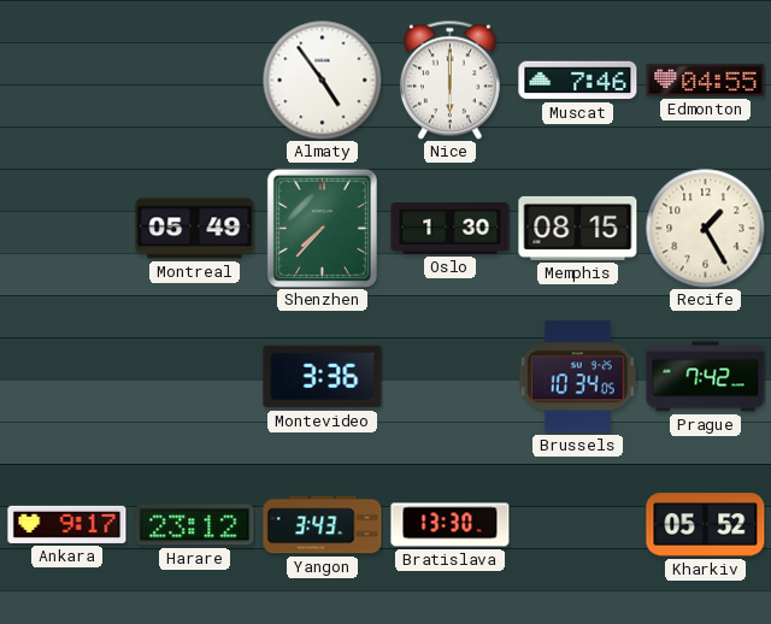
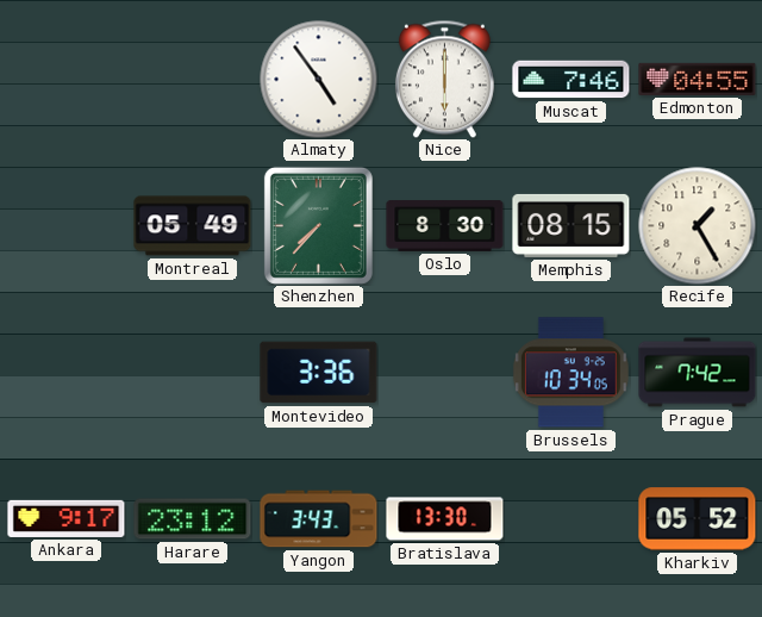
Oslo: 1:30 -> 8:30 (445, 226)
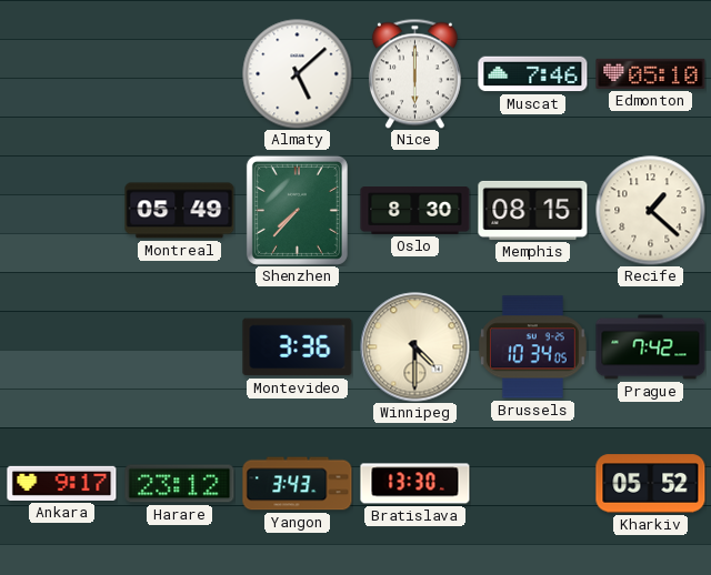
Almaty: 4:54 -> 5:08 (298, 74)
Edmonton: 04:55 -> 05:10 (651, 73)
Recife: 1:25 -> 1:22 (651, 211)
Winnipeg: none -> 4:30 (415, 347)
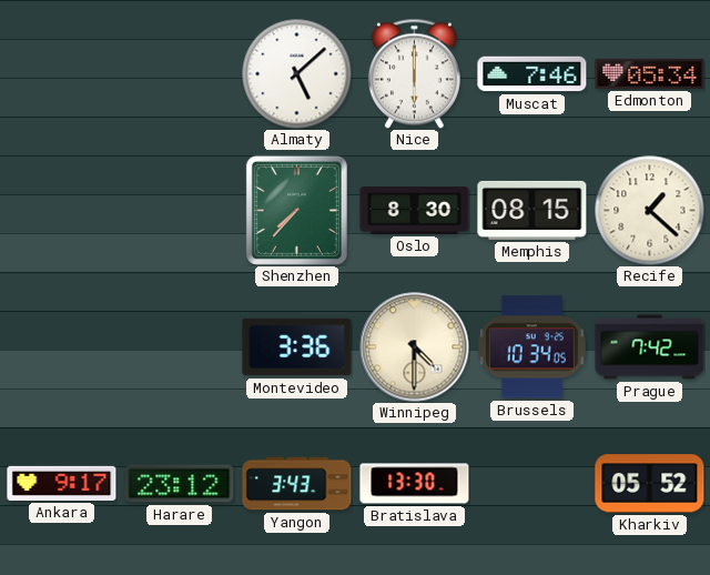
Edmonton: 05:10 -> 05:34 (650, 73)
Montreal: 05:49 -> none (180, 211)
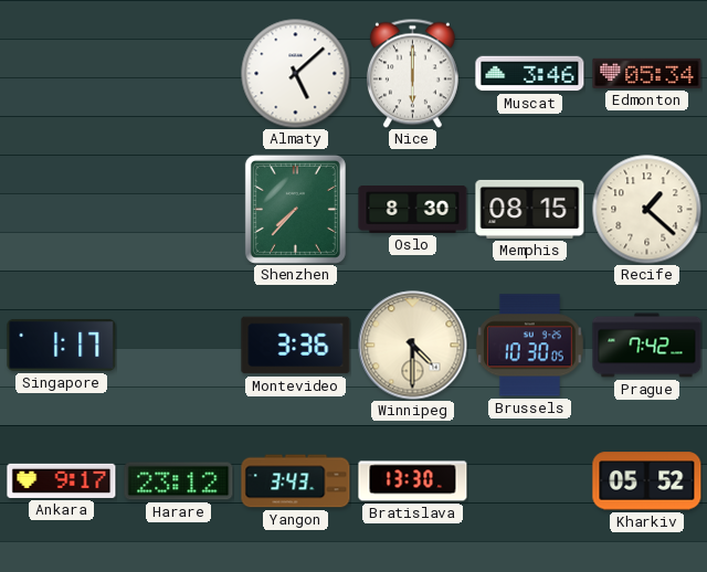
Muscat: 7:46 -> 3:46 (530, 74)
Singapore: none -> 1:17 (62, 345)
Brussels: 10:34 -> 10:30 (529, 346)
